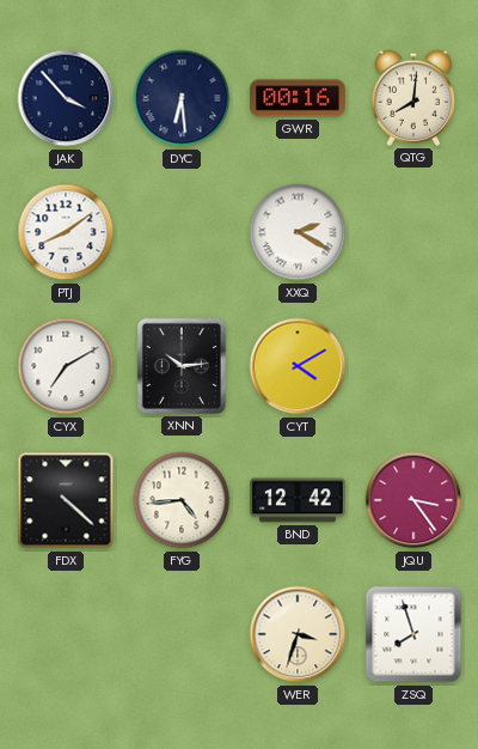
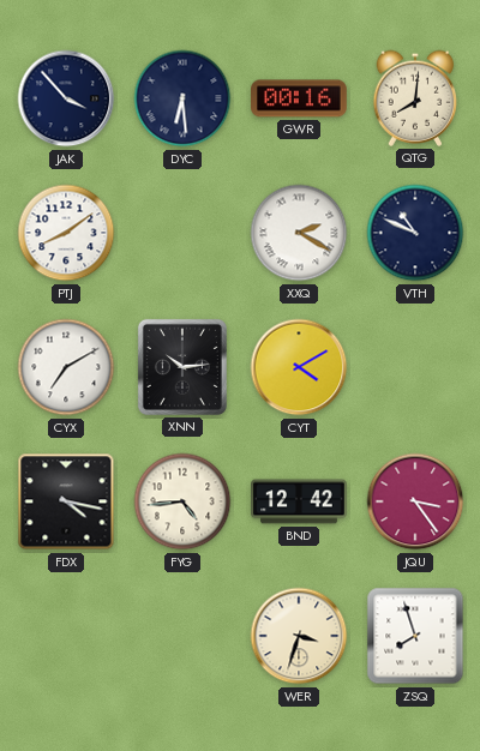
VTH: none -> 10:49 (415, 233)
FDX: 4:22 -> 4:17 (66, 501)
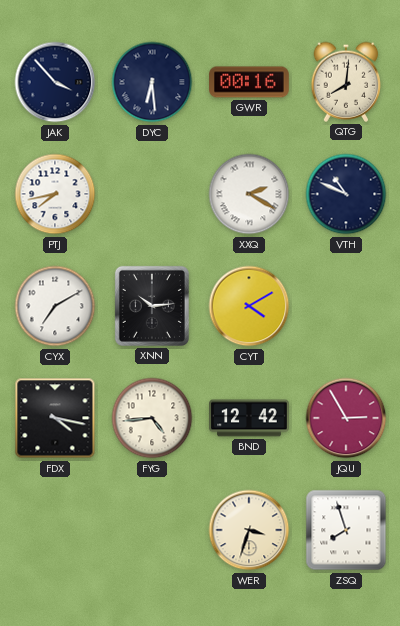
PTJ: 8:09 -> 7:43 (55, 194)
JQU: 3:24 -> 2:55 (346, 418)
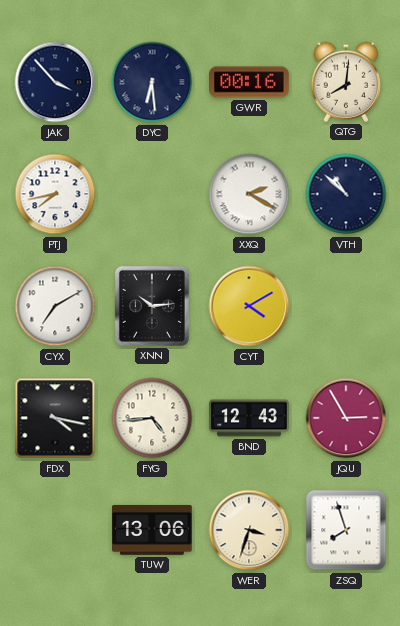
VTH: 10:49 -> 10:52 (346, 194)
BND: 12:42 -> 12:43 (249, 418)
TUW: none -> 13:06 (152, 530)
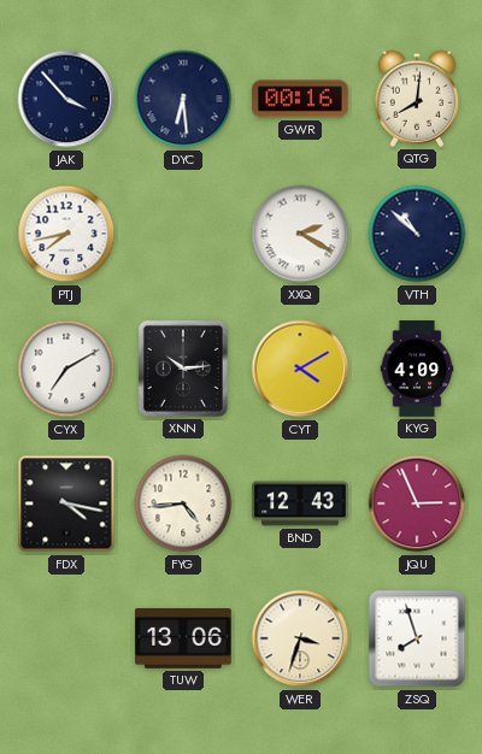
KYG: none -> 4:09 (417, 369)
JQU: 2:55 -> 2:56 (417, 503)
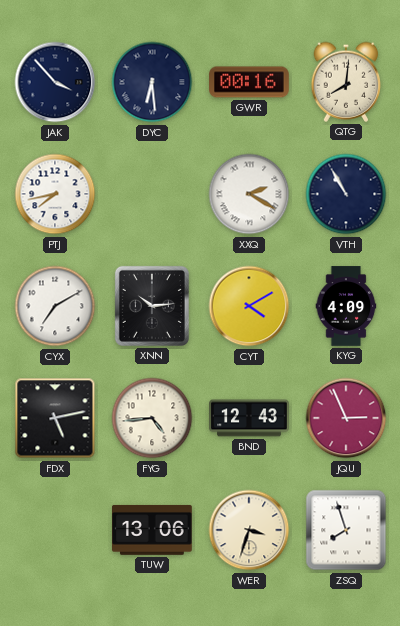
VTH: 10:52 -> 10:55 (346, 194)
FDX: 4:17 -> 5:13 (55, 418)
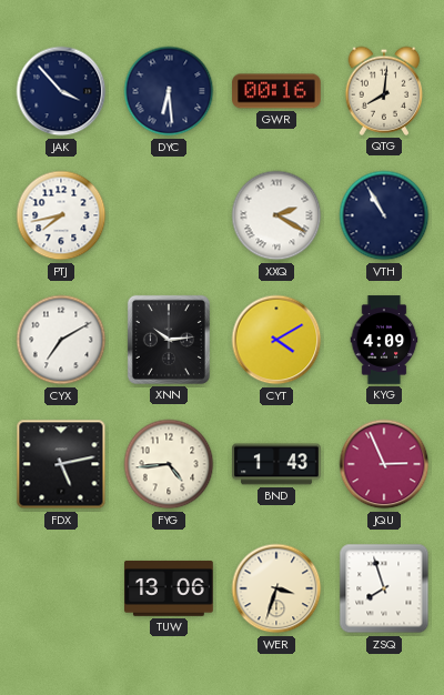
BND: 12:43 -> 1:43 (276, 464)
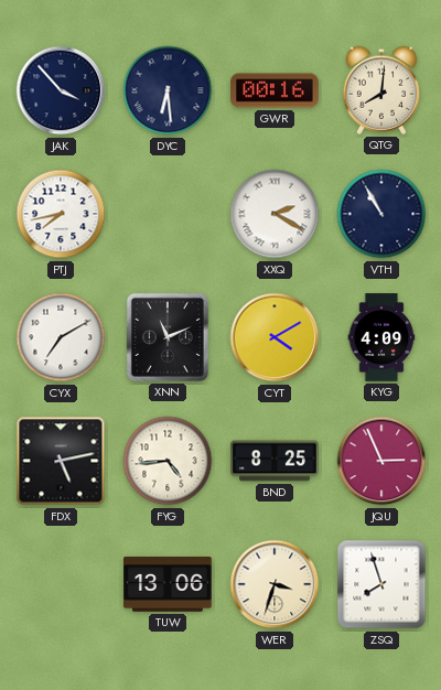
XNN: 10:14 -> 11:11 (168, 337)
BND: 1:43 -> 8:25 (275, 461)
